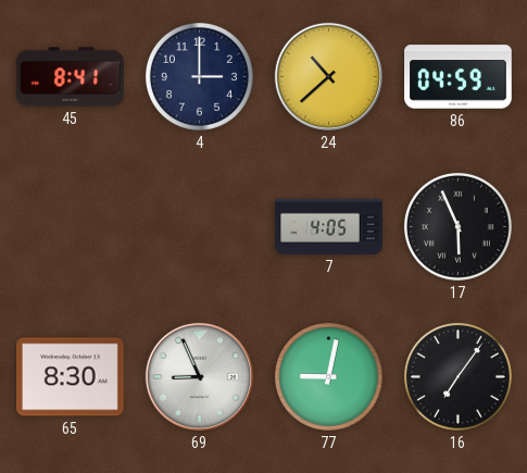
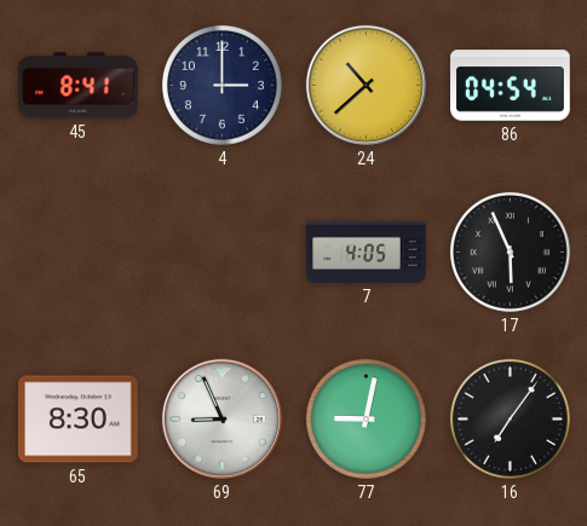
86: 04:59 -> 04:54 (511, 86)
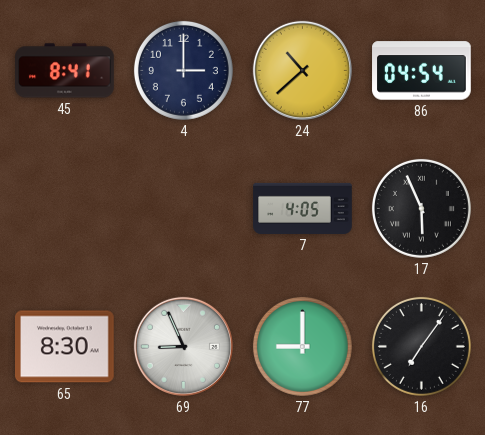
77: 9:02 -> 9:00 (302, 346)
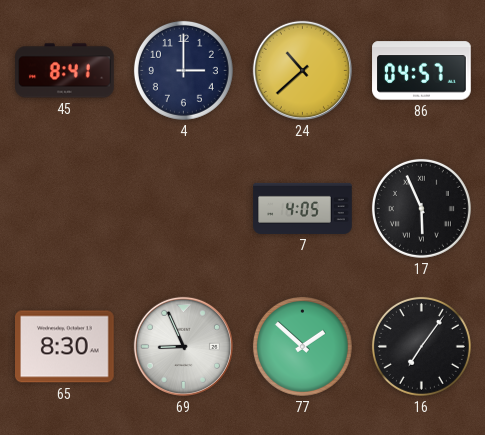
86: 04:54 -> 04:57 (422, 71)
77: 9:00 -> 1:52 (302, 346)
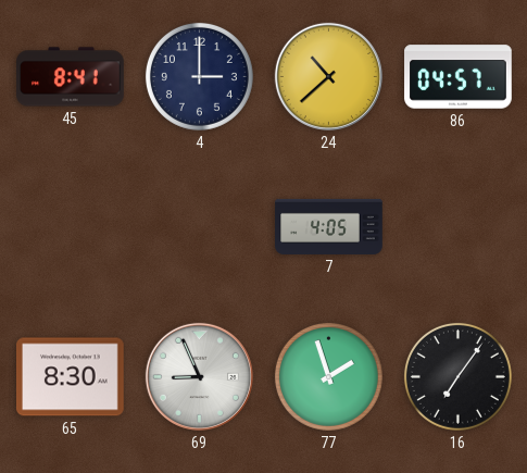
17: 5:56 -> none (421, 208)
77: 1:52 -> 1:57 (328, 376)
